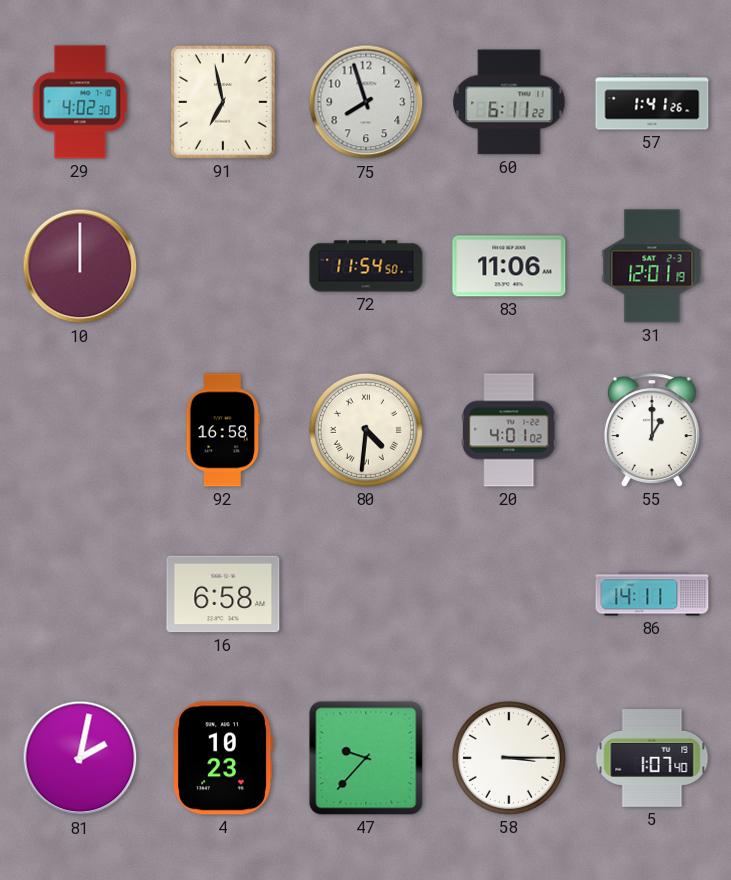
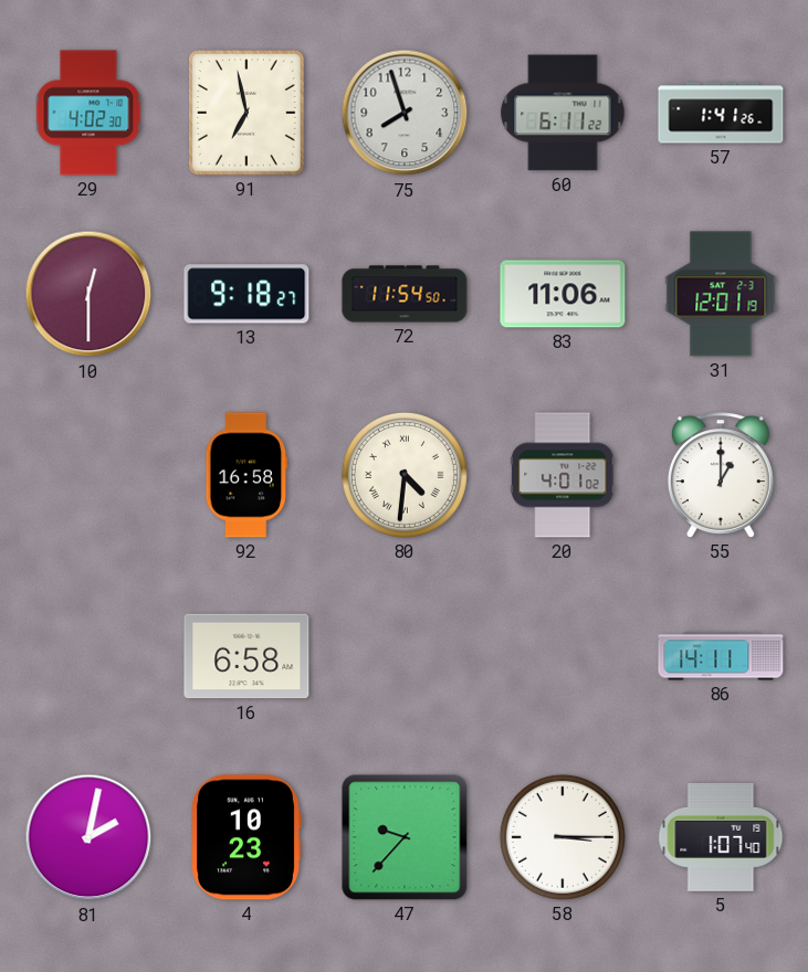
10: 12:00 -> 12:30 (88, 294)
13: none -> 9:18 (246, 294)
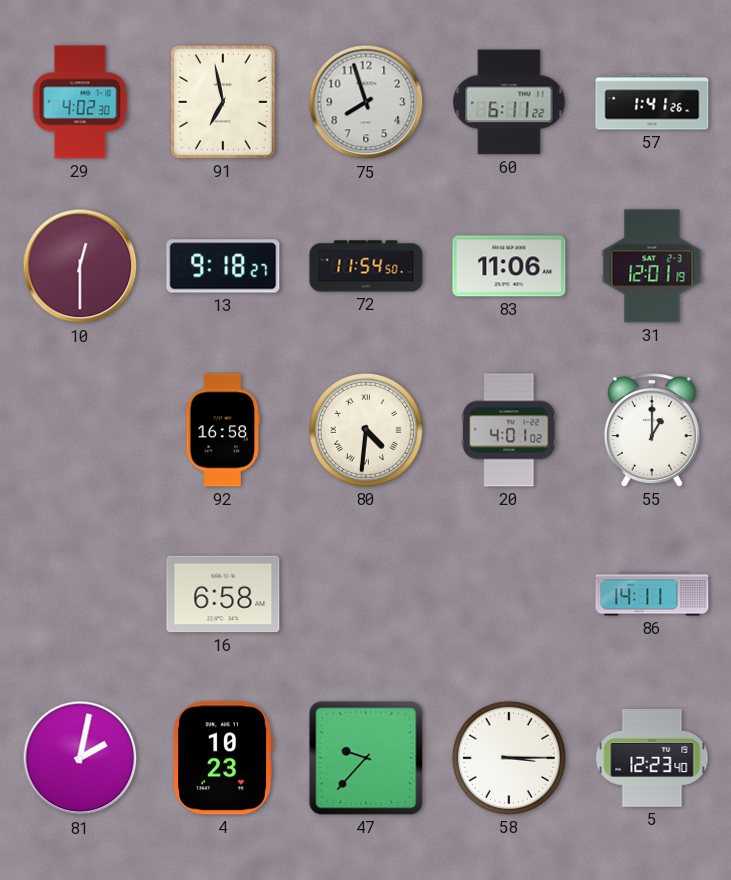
5: 1:07 -> 12:23 (652, 758)
